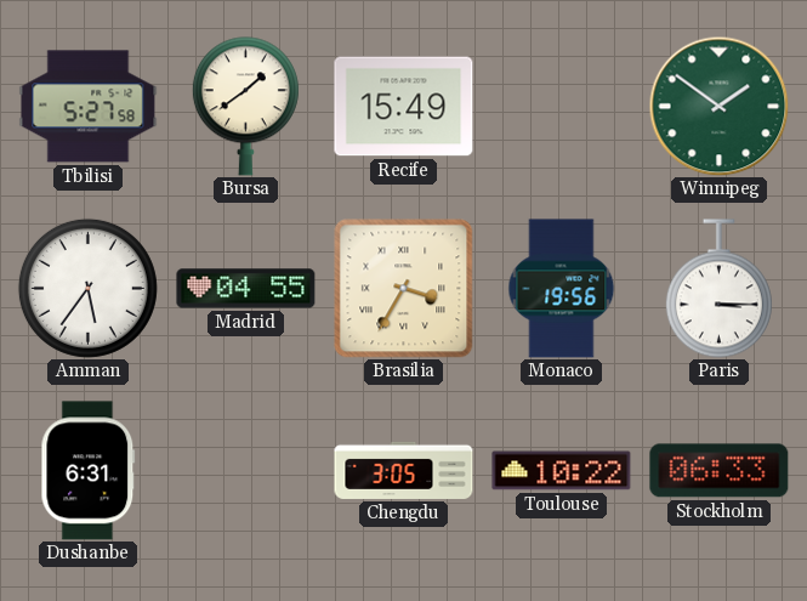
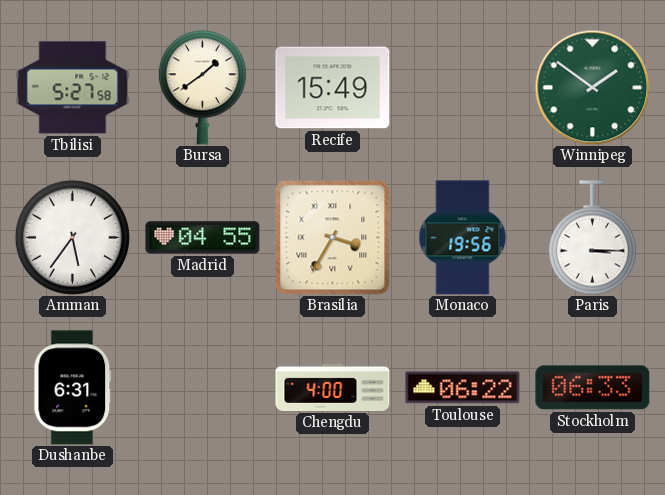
Chengdu: 3:05 -> 4:00 (333, 387)
Toulouse: 10:22 -> 06:22 (463, 388)
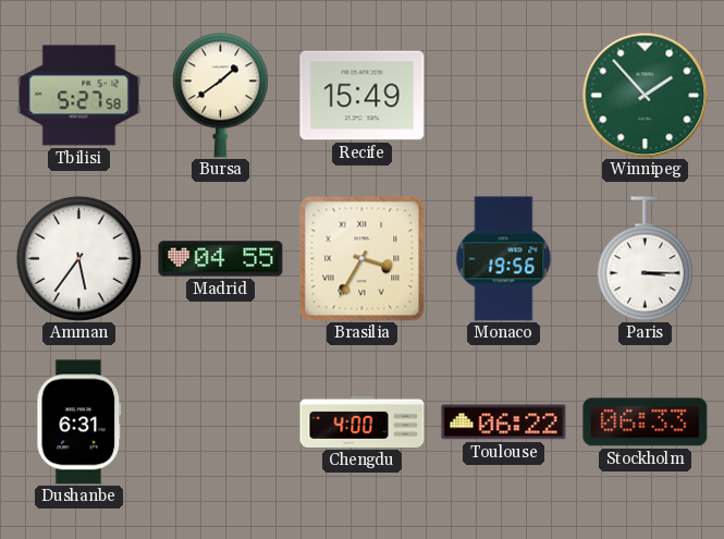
Winnipeg: 1:51 -> 1:53 (645, 95)
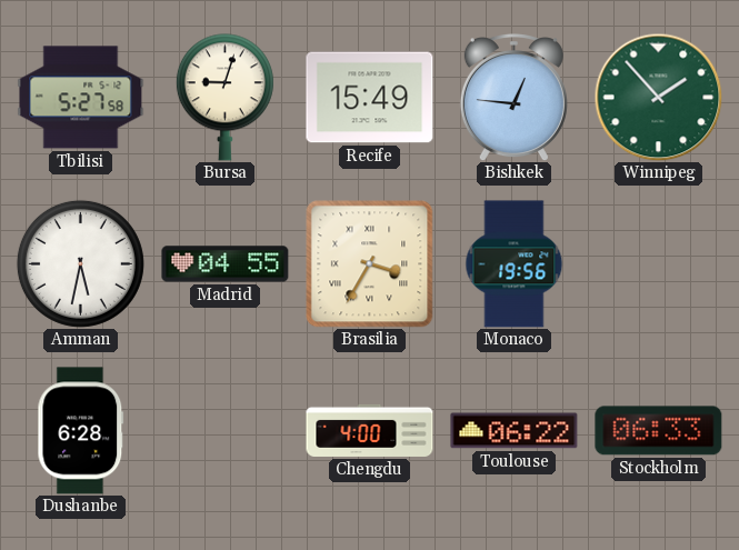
Bursa: 1:39 -> 9:03 (224, 98)
Bishkek: none -> 12:46 (513, 98)
Amman: 5:36 -> 5:32 (80, 263)
Paris: 3:15 -> none (645, 259)
Dushanbe: 6:31 -> 6:28 (81, 431)
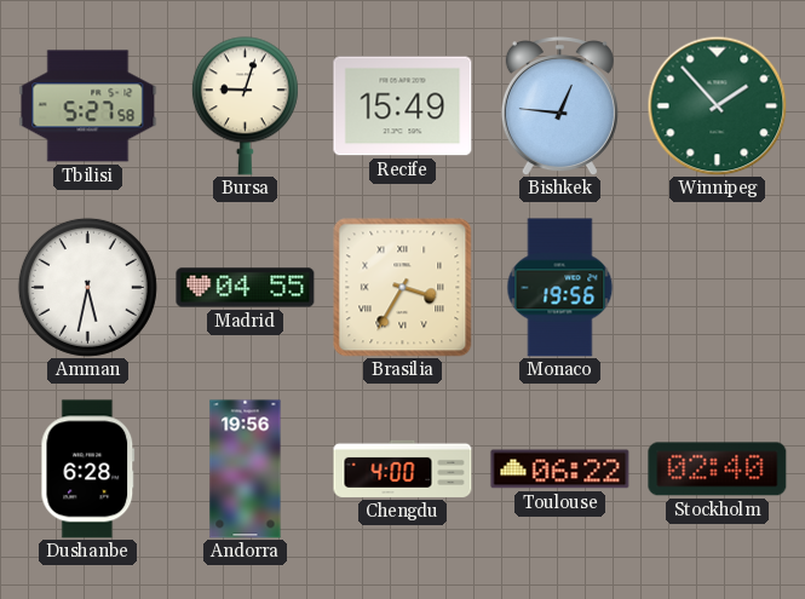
Andorra: none -> 19:56 (246, 470)
Stockholm: 06:33 -> 02:40 (718, 470)
